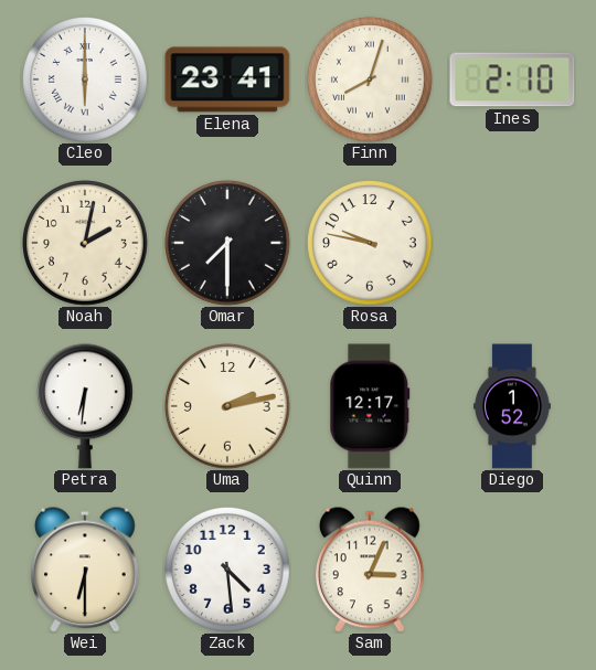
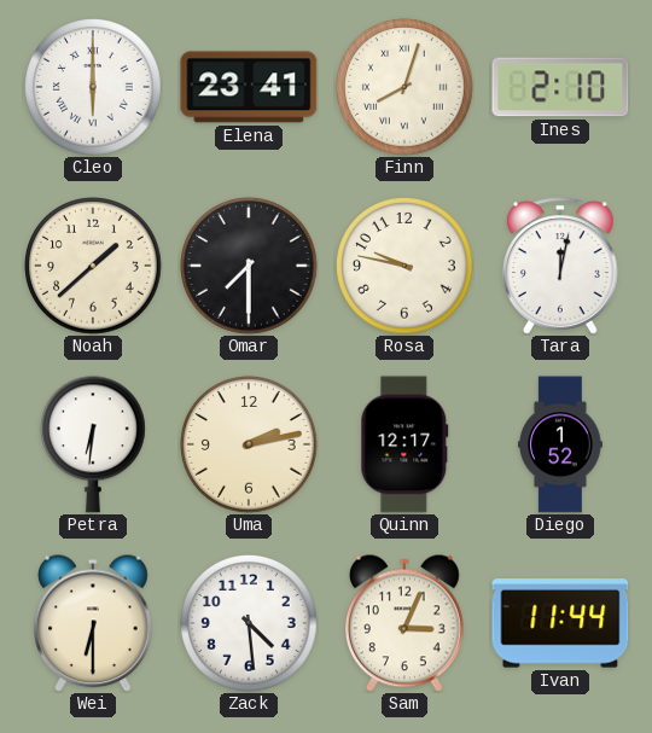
Noah: 2:02 -> 1:38 (94, 267)
Tara: none -> 12:02 (561, 266)
Ivan: none -> 11:44 (560, 623)
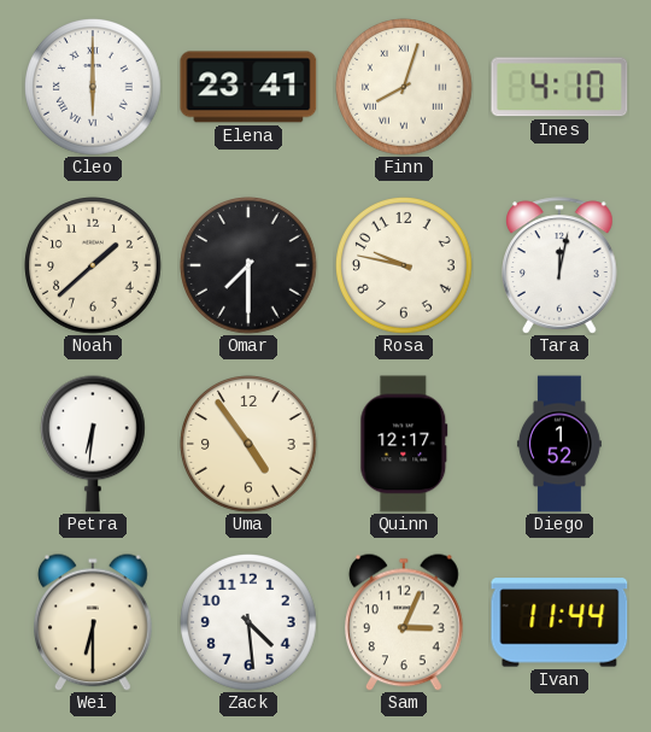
Ines: 2:10 -> 4:10 (559, 87)
Uma: 2:13 -> 4:54 (250, 445)
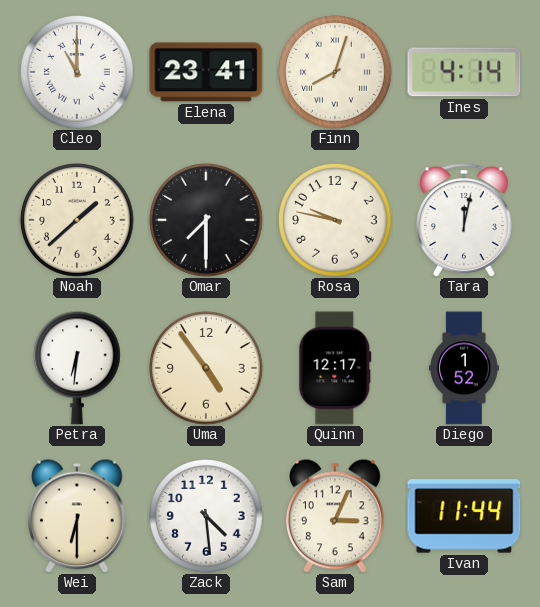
Cleo: 6:00 -> 11:00 (78, 73)
Ines: 4:10 -> 4:14 (464, 72)
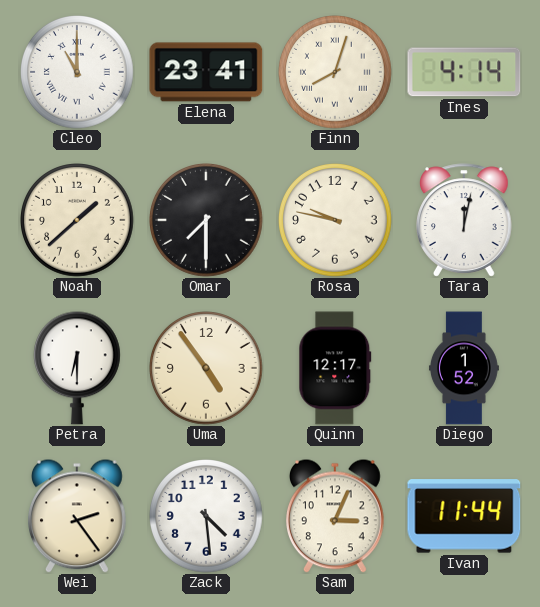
Petra: 6:31 -> 6:30 (77, 368)
Wei: 6:30 -> 2:24 (78, 516)
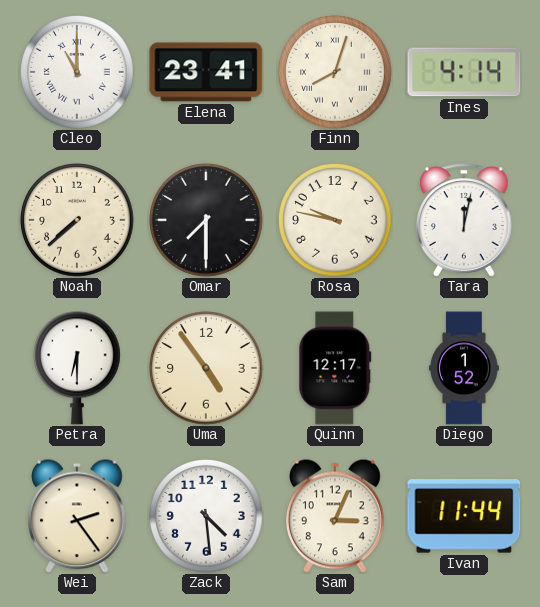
Noah: 1:38 -> 7:38 (78, 221)
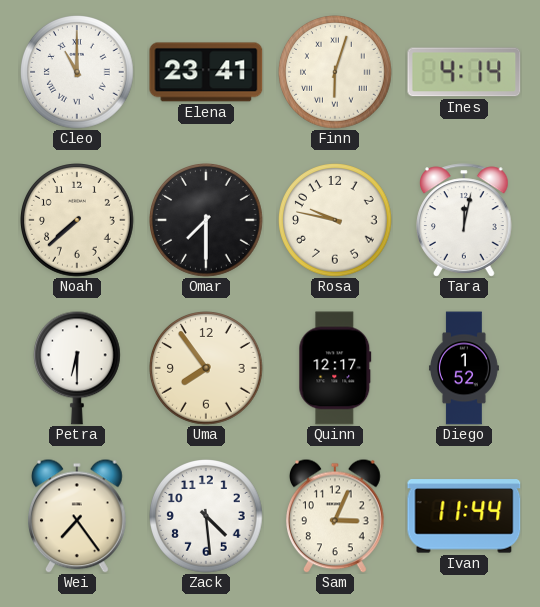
Finn: 8:03 -> 6:03 (336, 73)
Uma: 4:54 -> 7:54 (207, 369)
Wei: 2:24 -> 7:24 (78, 516)
